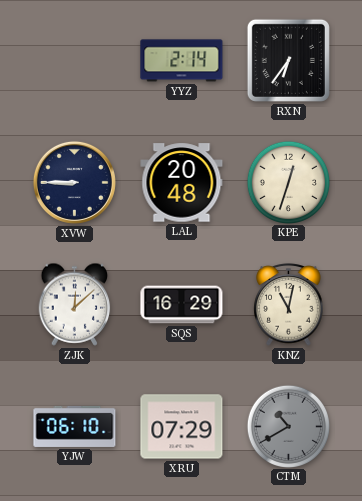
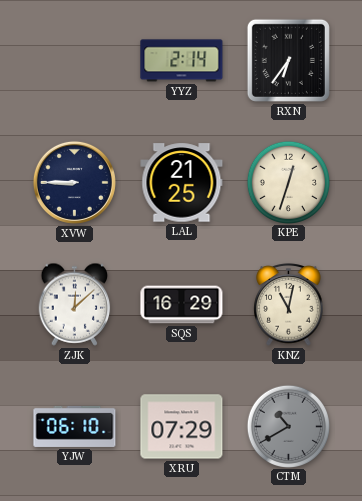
LAL: 20:48 -> 21:25 (182, 183)
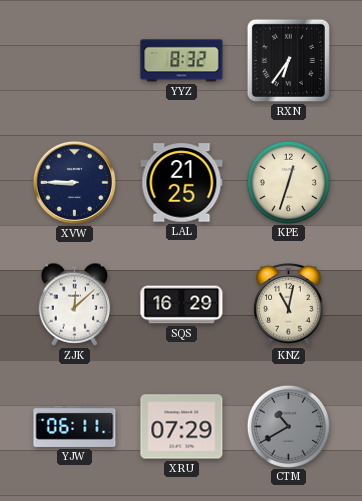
YYZ: 2:14 -> 8:32 (182, 61)
YJW: 06:10 -> 06:11 (75, 426)
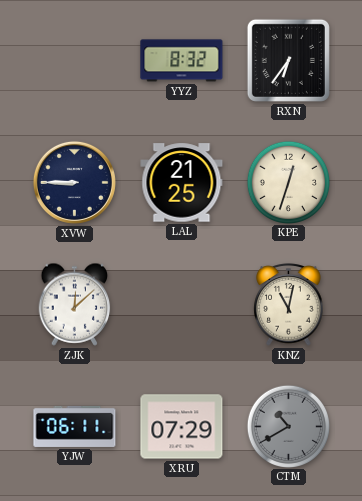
SQS: 16:29 -> none (182, 305)
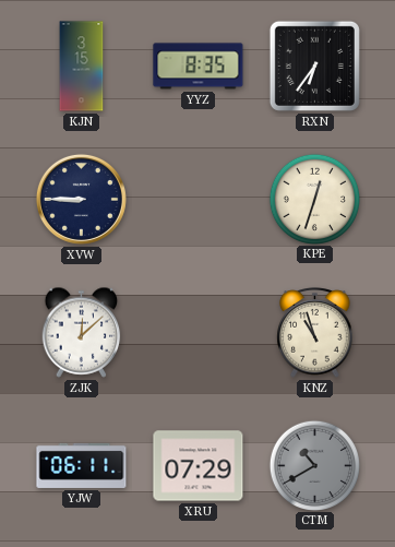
KJN: none -> 3:15 (82, 67)
YYZ: 8:32 -> 8:35 (199, 67)
LAL: 21:25 -> none (182, 183)
KNZ: 11:02 -> 10:57 (315, 333)
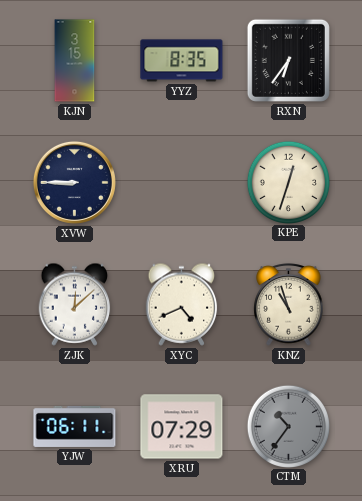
XYC: none -> 4:41 (182, 304)
CTM: 10:40 -> 10:36 (288, 426)
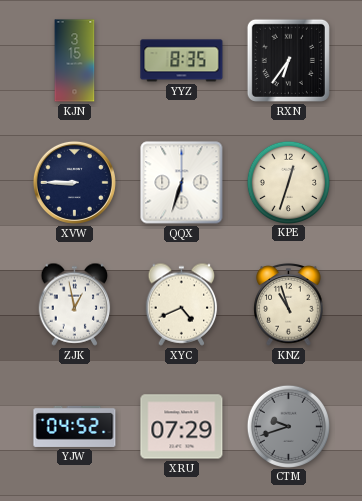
QQX: none -> 6:33 (182, 183)
ZJK: 12:08 -> 12:58 (75, 304)
YJW: 06:11 -> 04:52 (75, 426)
CTM: 10:36 -> 9:42 (288, 426)
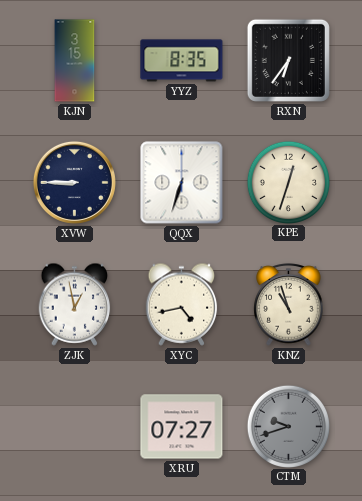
XYC: 4:41 -> 4:43 (182, 304)
YJW: 04:52 -> none (75, 426)
XRU: 07:29 -> 07:27 (182, 427)
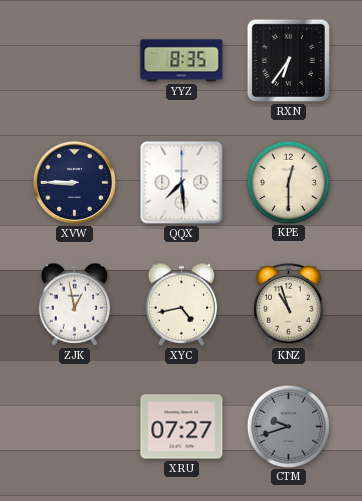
KJN: 3:15 -> none (75, 61)
QQX: 6:33 -> 7:29 (182, 183)
KPE: 12:33 -> 12:30 (288, 182)
